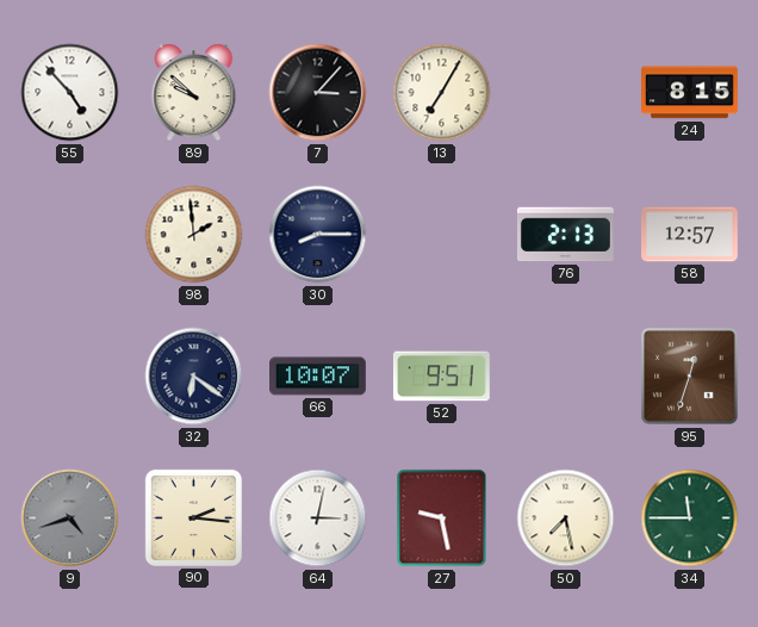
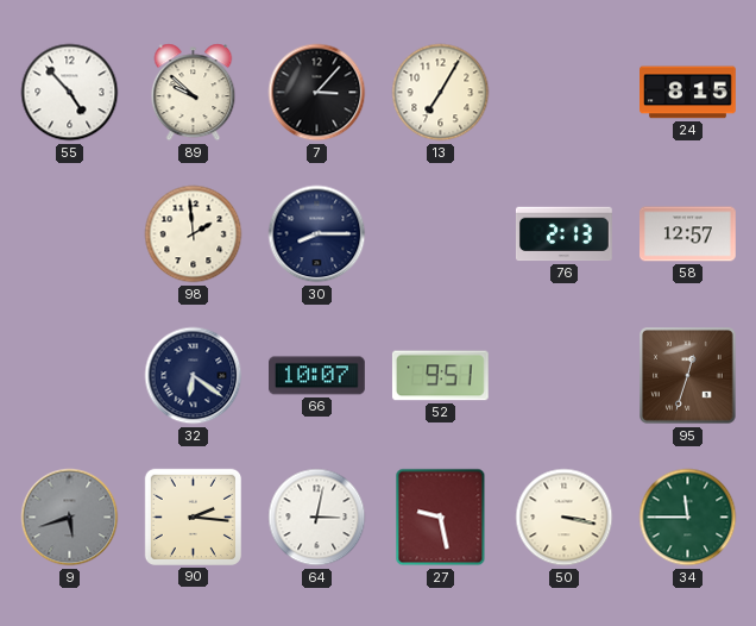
9: 4:42 -> 5:42 (70, 518)
50: 7:28 -> 3:17 (565, 518)
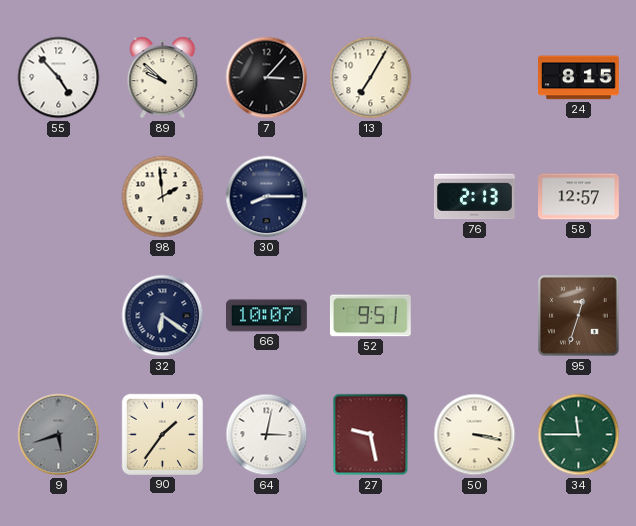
90: 2:16 -> 1:36 (162, 434)
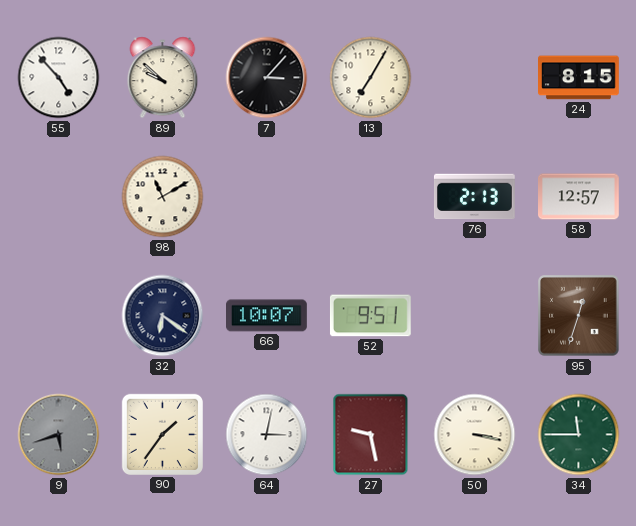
98: 1:59 -> 11:10 (163, 197)
30: 8:15 -> none (267, 197)
